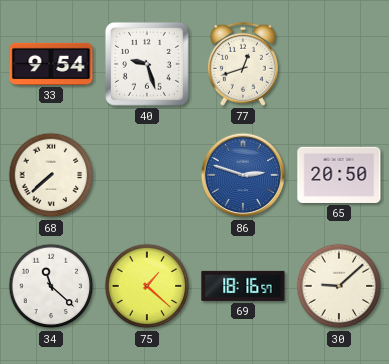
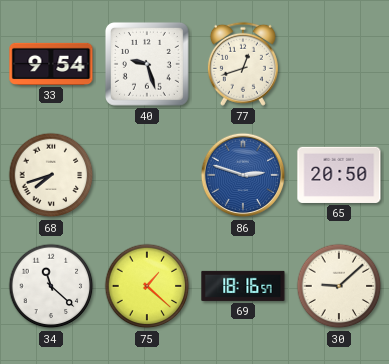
68: 7:38 -> 7:42 (51, 175)
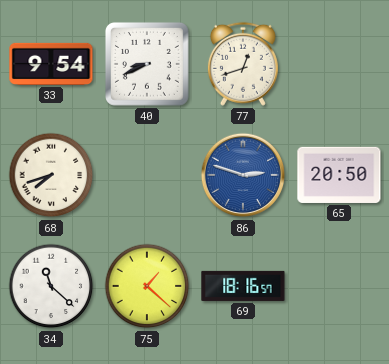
40: 9:27 -> 8:41 (147, 64)
30: 9:08 -> none (339, 286)
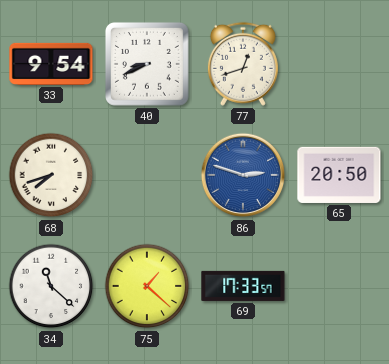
69: 18:16 -> 17:33 (243, 286)
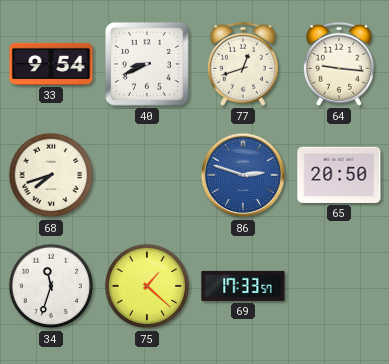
64: none -> 9:16 (339, 64)
34: 11:22 -> 11:33 (51, 286)
